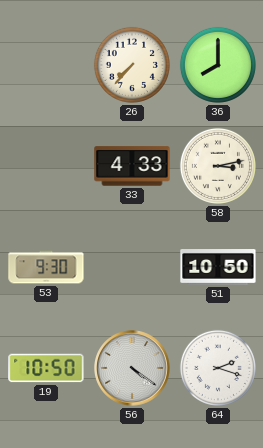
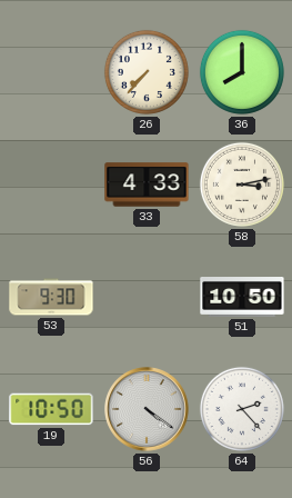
64: 2:18 -> 2:23 (242, 409)
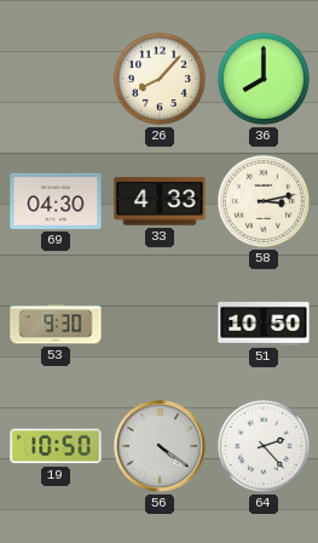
26: 7:37 -> 8:07 (160, 79)
69: none -> 04:30 (56, 201)
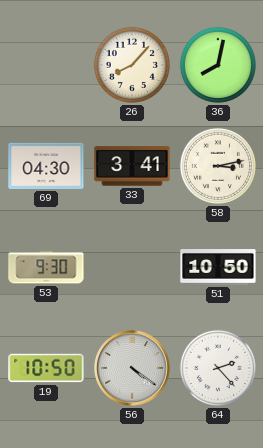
36: 8:00 -> 8:02 (218, 65)
33: 4:33 -> 3:41 (132, 166)
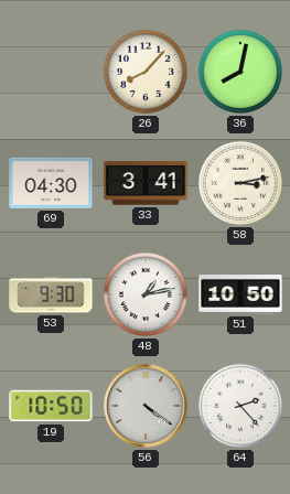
48: none -> 1:13 (146, 294)
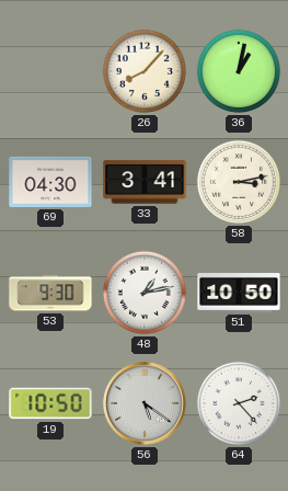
36: 8:02 -> 1:02 (239, 71)
56: 4:21 -> 5:21 (145, 403)
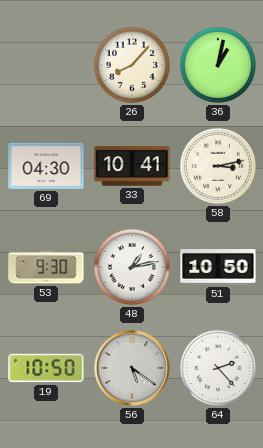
33: 3:41 -> 10:41 (132, 166)
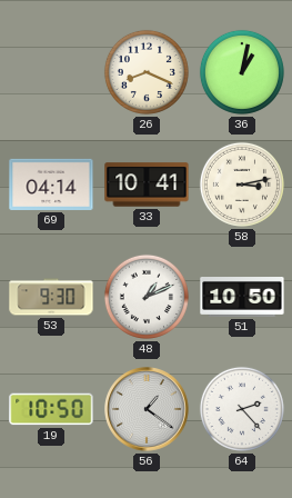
26: 8:07 -> 8:19 (147, 72)
69: 04:30 -> 04:14 (51, 185)
48: 1:13 -> 1:11 (147, 297)
56: 5:21 -> 1:21 (147, 409)
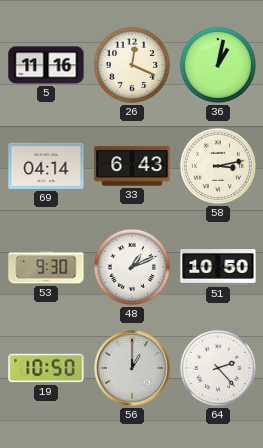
5: none -> 11:16 (46, 65)
26: 8:19 -> 12:19 (132, 65)
33: 10:41 -> 6:43 (132, 166)
56: 1:21 -> 1:00 (132, 368)
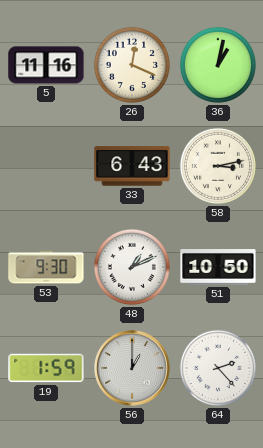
69: 04:14 -> none (46, 166)
19: 10:50 -> 1:59 (46, 368)
